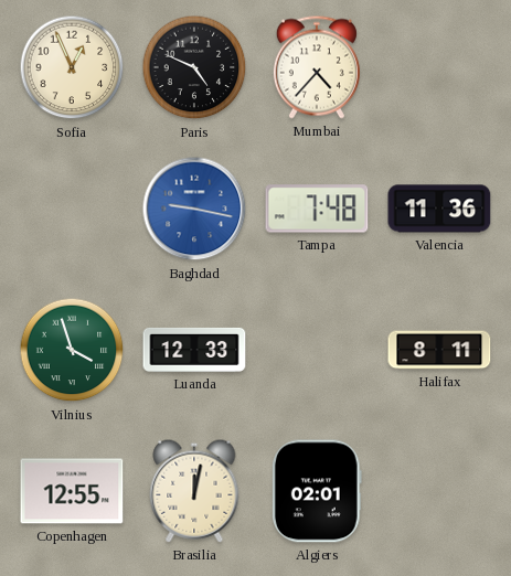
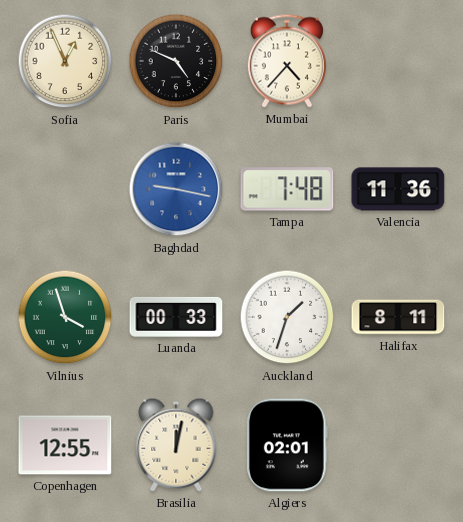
Luanda: 12:33 -> 00:33 (176, 317)
Auckland: none -> 1:33 (287, 317)
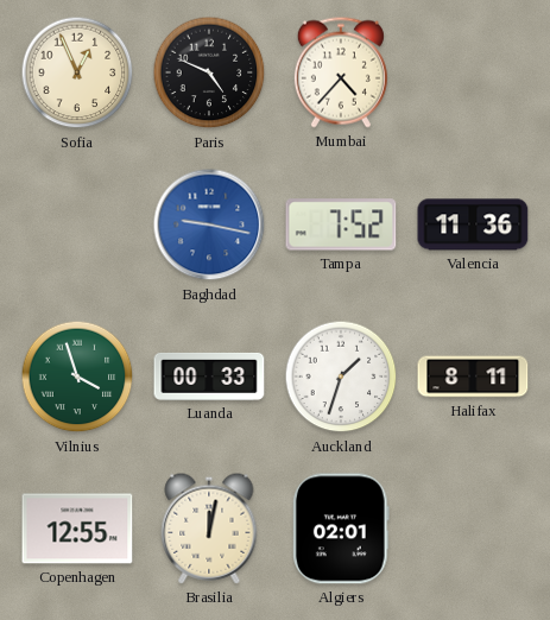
Tampa: 7:48 -> 7:52 (341, 224)
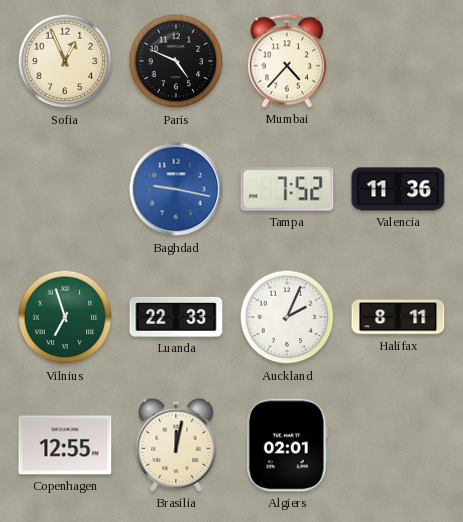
Vilnius: 3:57 -> 6:57 (65, 317)
Luanda: 00:33 -> 22:33 (176, 317)
Auckland: 1:33 -> 2:04 (287, 317)
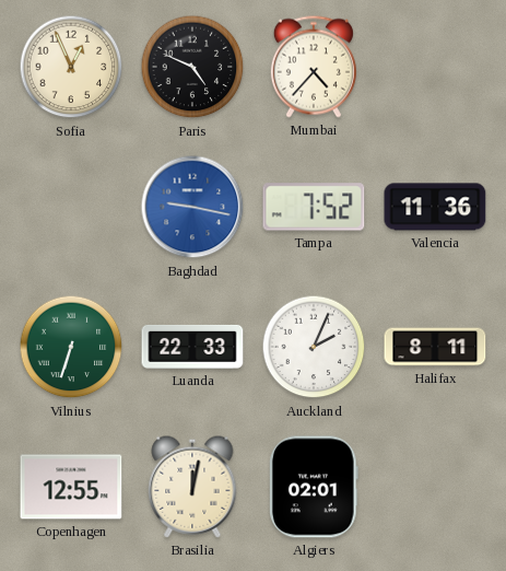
Vilnius: 6:57 -> 6:33 (71, 347)
